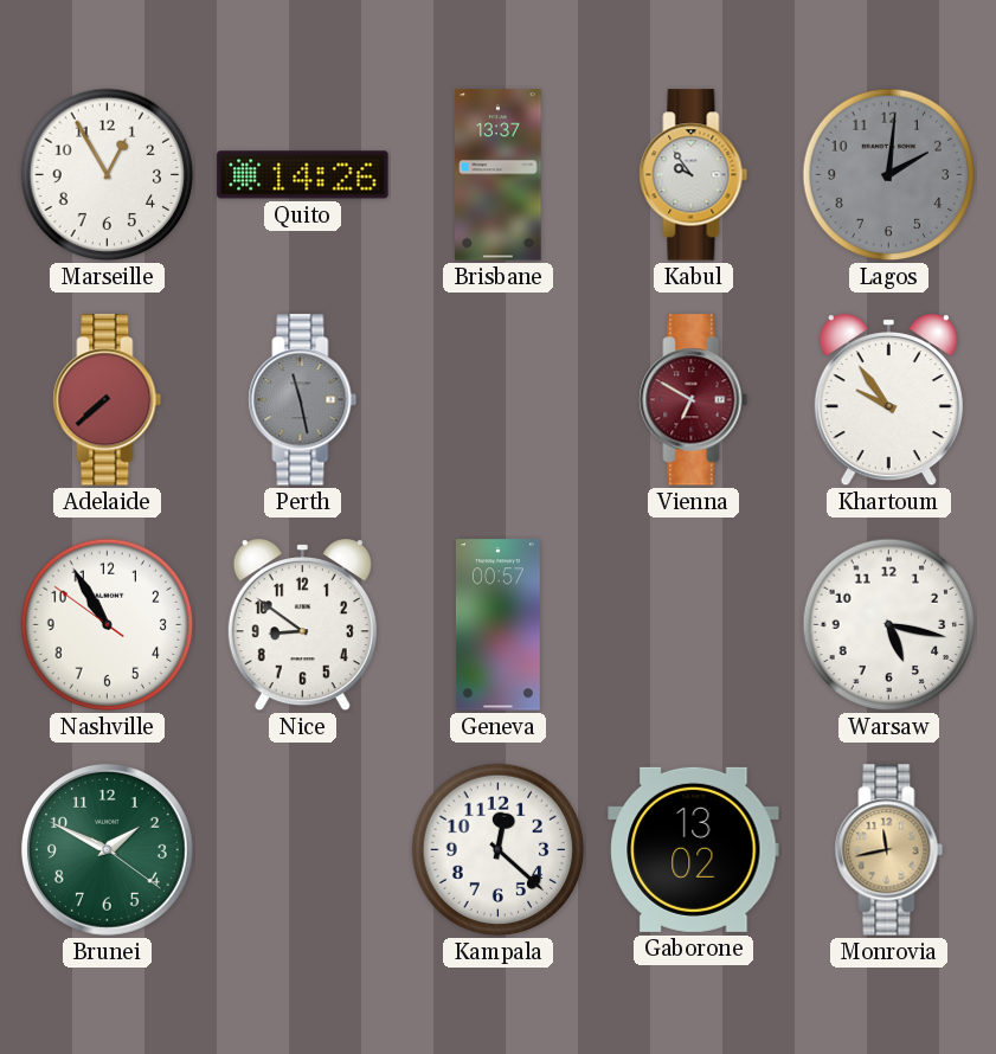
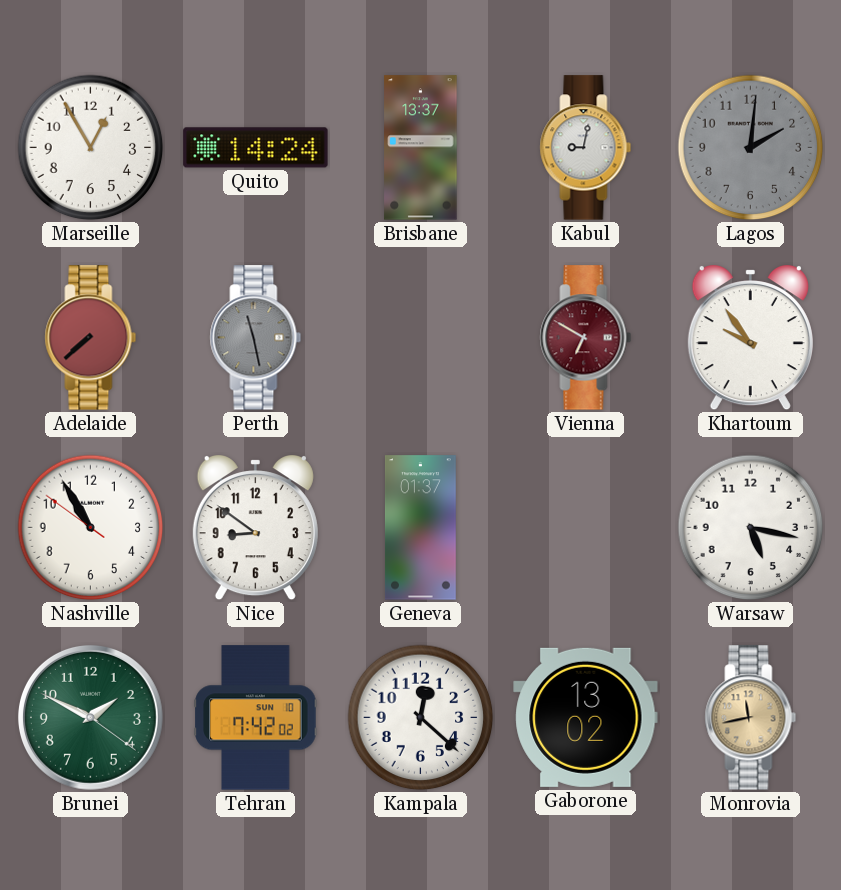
Quito: 14:26 -> 14:24 (256, 148)
Kabul: 9:54 -> 9:02 (586, 148)
Geneva: 00:57 -> 01:37 (420, 528)
Tehran: none -> 7:42 (256, 718)
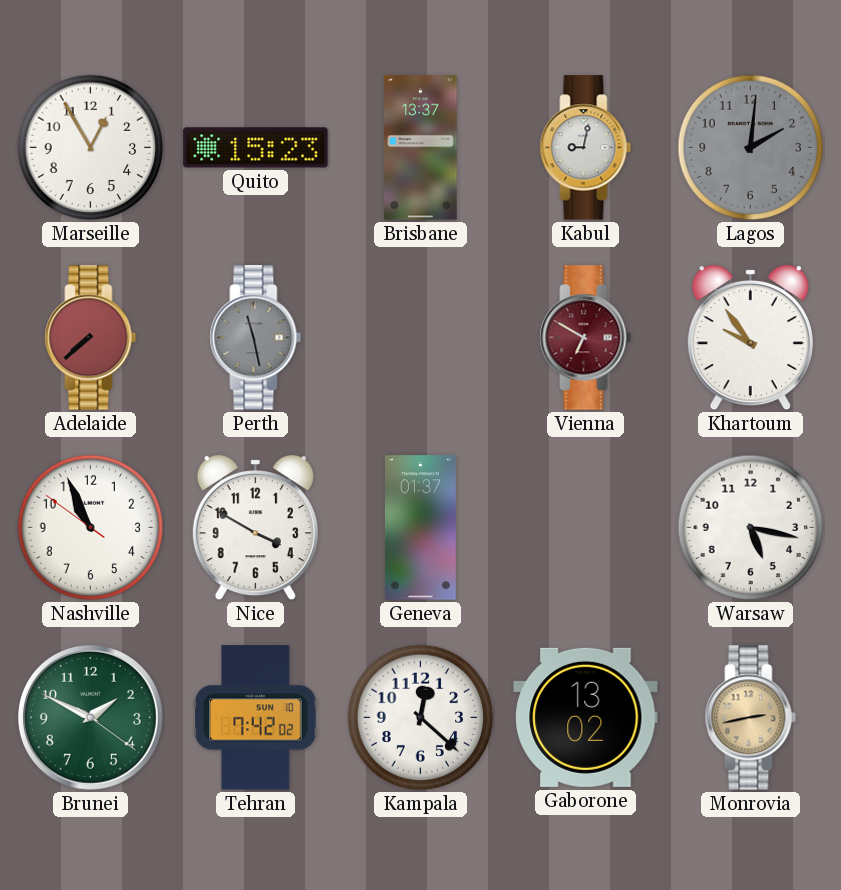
Quito: 14:24 -> 15:23 (256, 148)
Nashville: 10:54 -> 10:55 (91, 528)
Nice: 8:51 -> 3:50 (255, 529)
Monrovia: 11:43 -> 2:43 (751, 718)
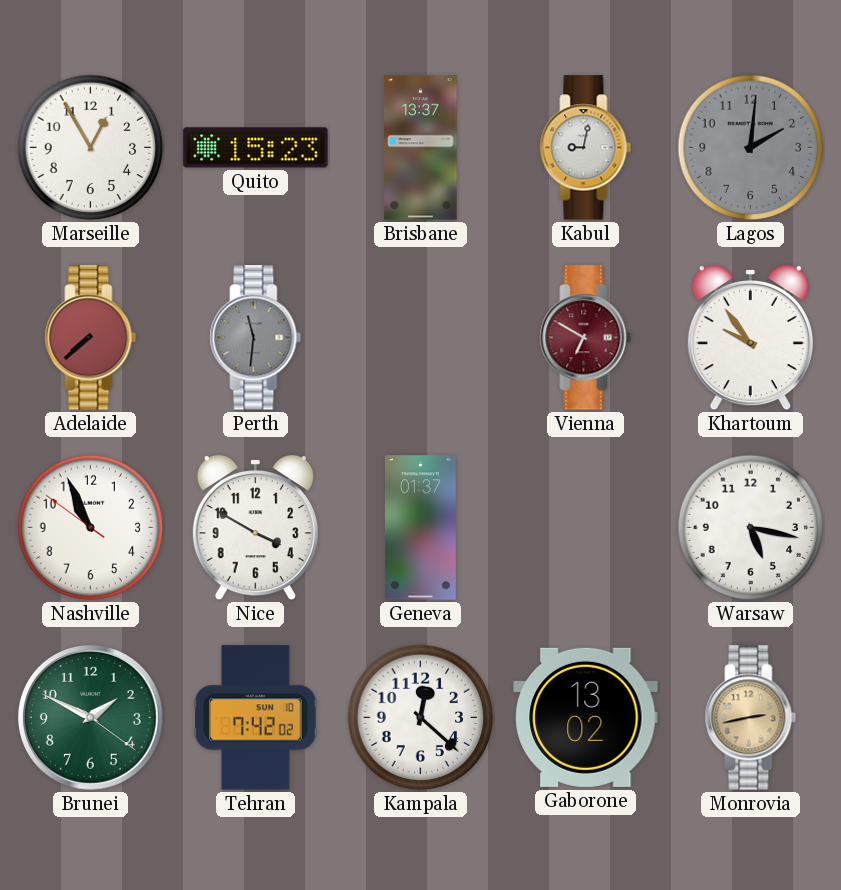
Perth: 11:28 -> 11:31 (256, 338)
